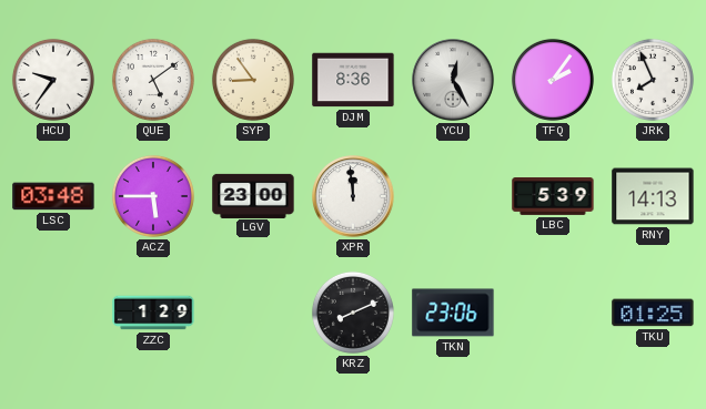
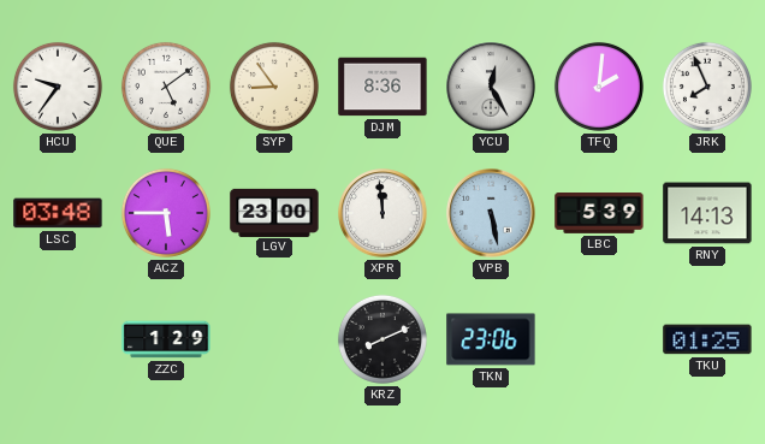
TFQ: 2:06 -> 2:01 (599, 87)
VPB: none -> 5:28 (491, 213)
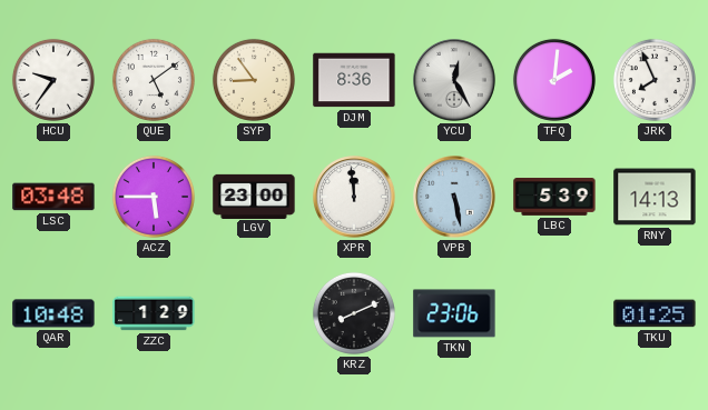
QAR: none -> 10:48 (53, 313)
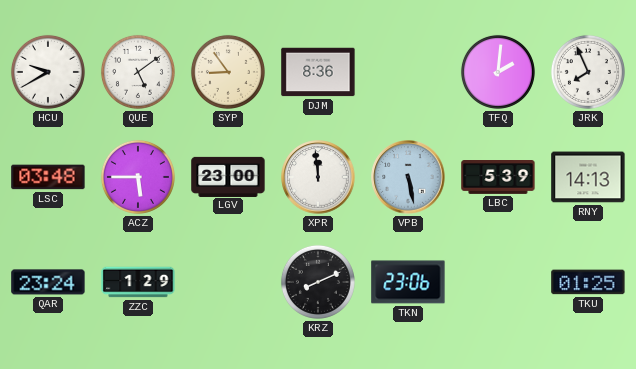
HCU: 9:36 -> 9:40 (48, 72)
YCU: 12:25 -> none (454, 80)
QAR: 10:48 -> 23:24 (48, 282)
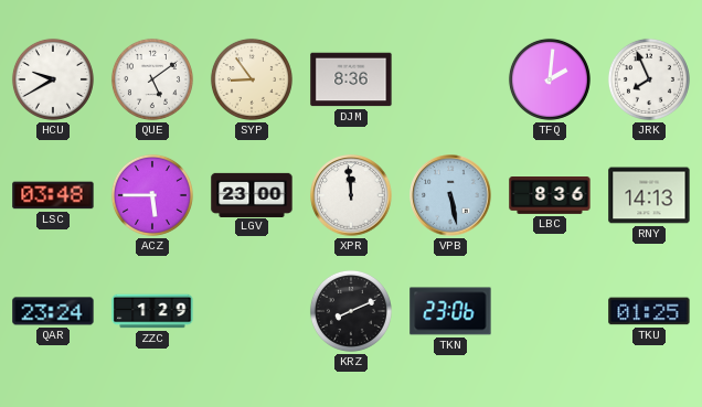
LBC: 5:39 -> 8:36 (550, 196)
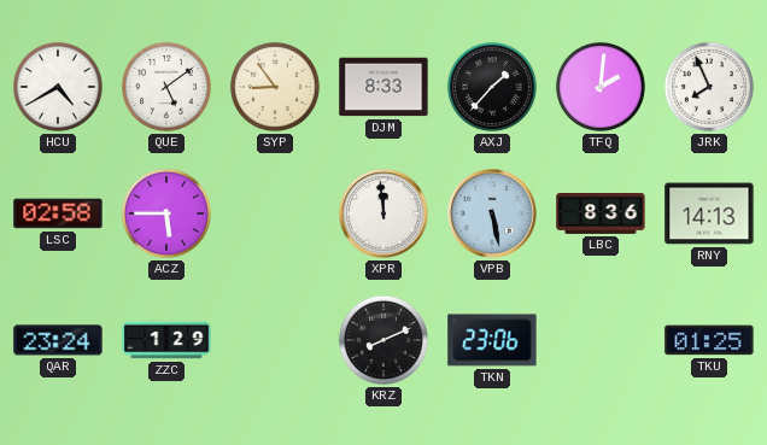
HCU: 9:40 -> 4:40 (58, 87)
DJM: 8:36 -> 8:33 (383, 87)
AXJ: none -> 1:37 (492, 87)
LSC: 03:48 -> 02:58 (58, 213)
LGV: 23:00 -> none (252, 194)
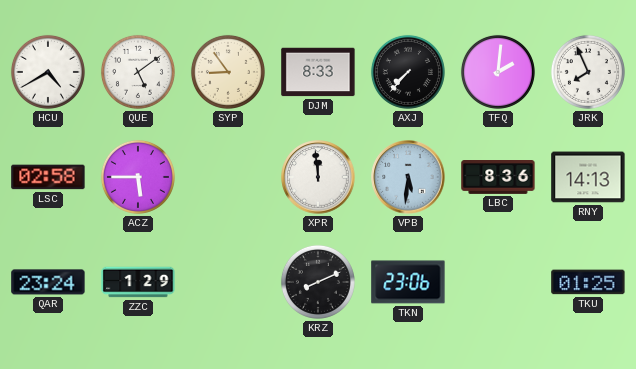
AXJ: 1:37 -> 7:37 (408, 72)
VPB: 5:28 -> 5:31 (408, 177)
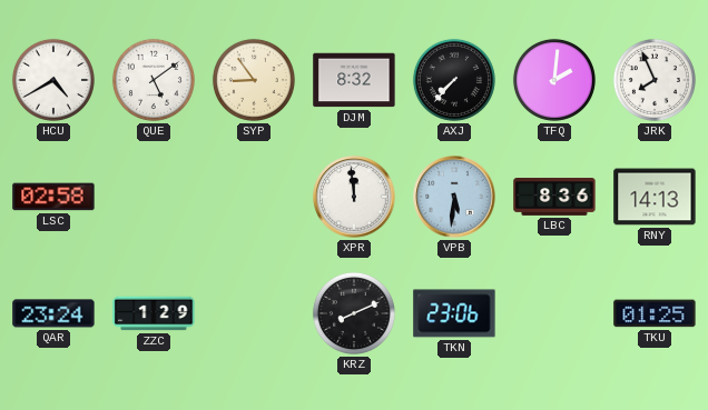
DJM: 8:33 -> 8:32 (354, 80)
ACZ: 5:45 -> none (138, 177)
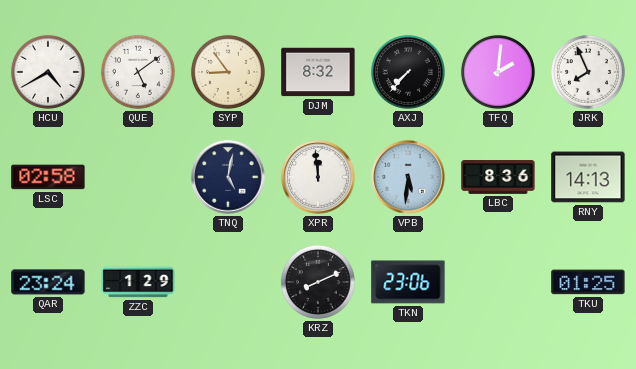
TNQ: none -> 5:02 (228, 177)
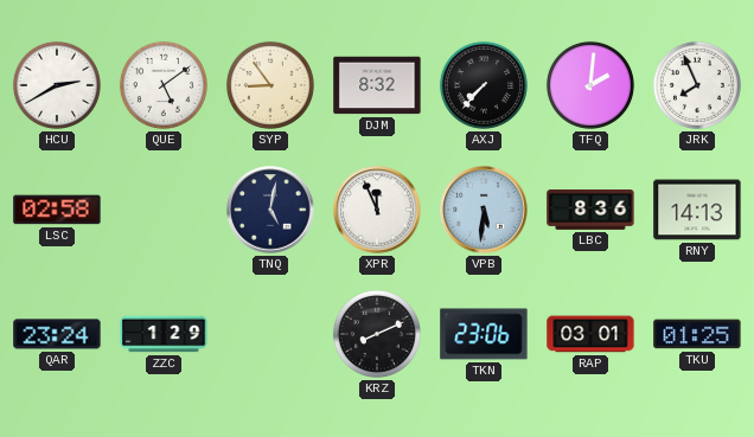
HCU: 4:40 -> 2:40 (57, 85)
XPR: 11:59 -> 11:56 (377, 210)
RAP: none -> 03:01 (590, 334)
